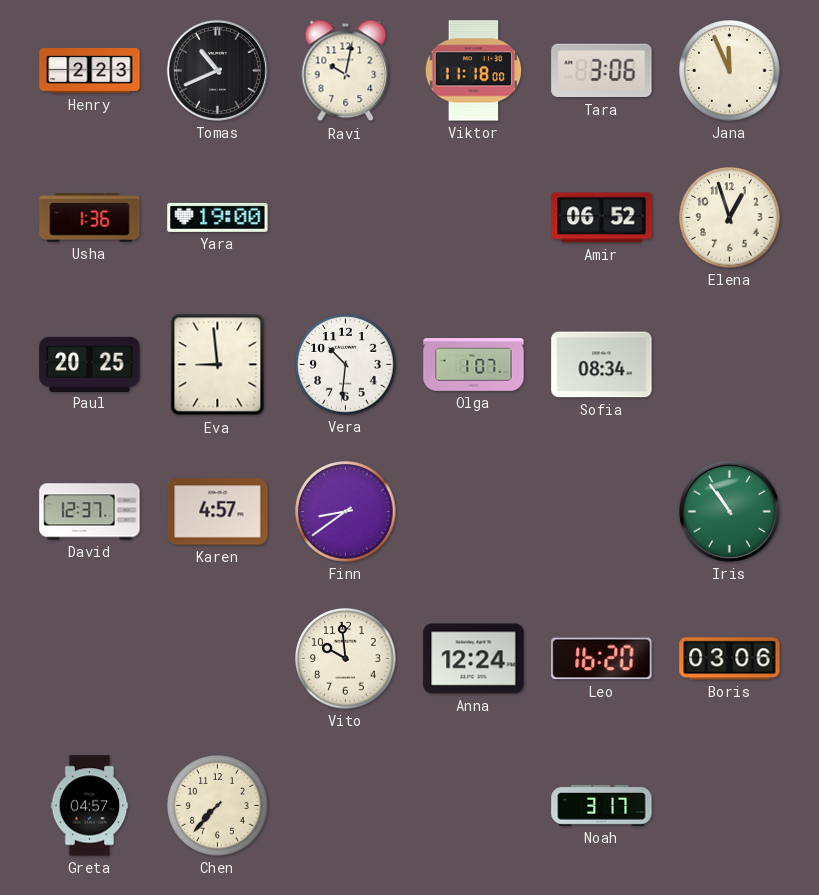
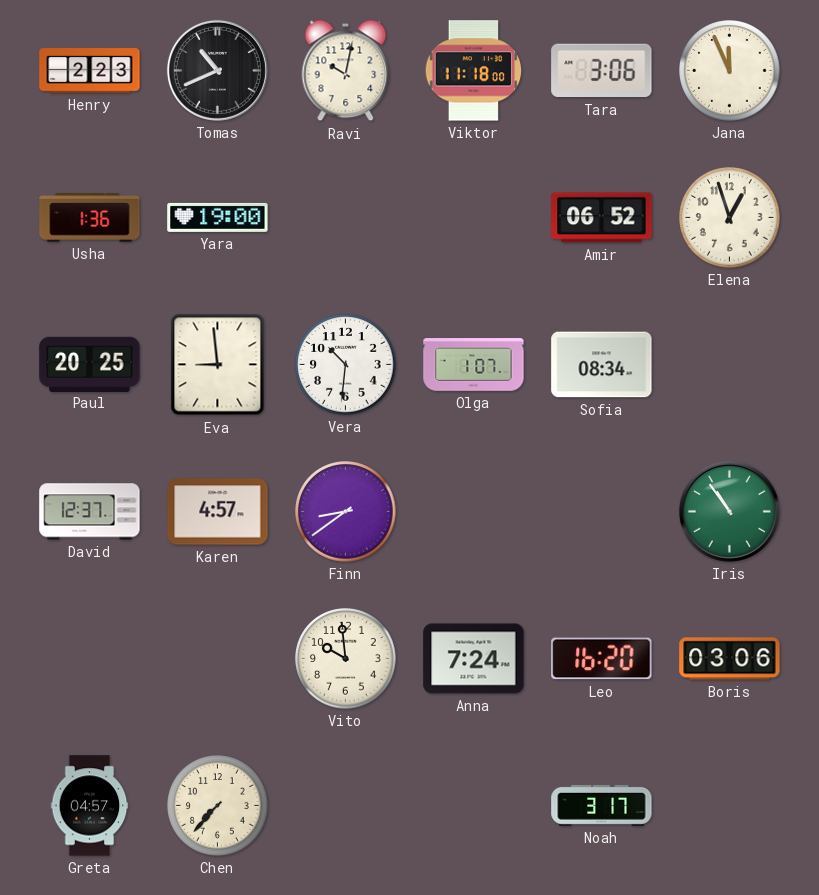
Anna: 12:24 -> 7:24 (474, 659)
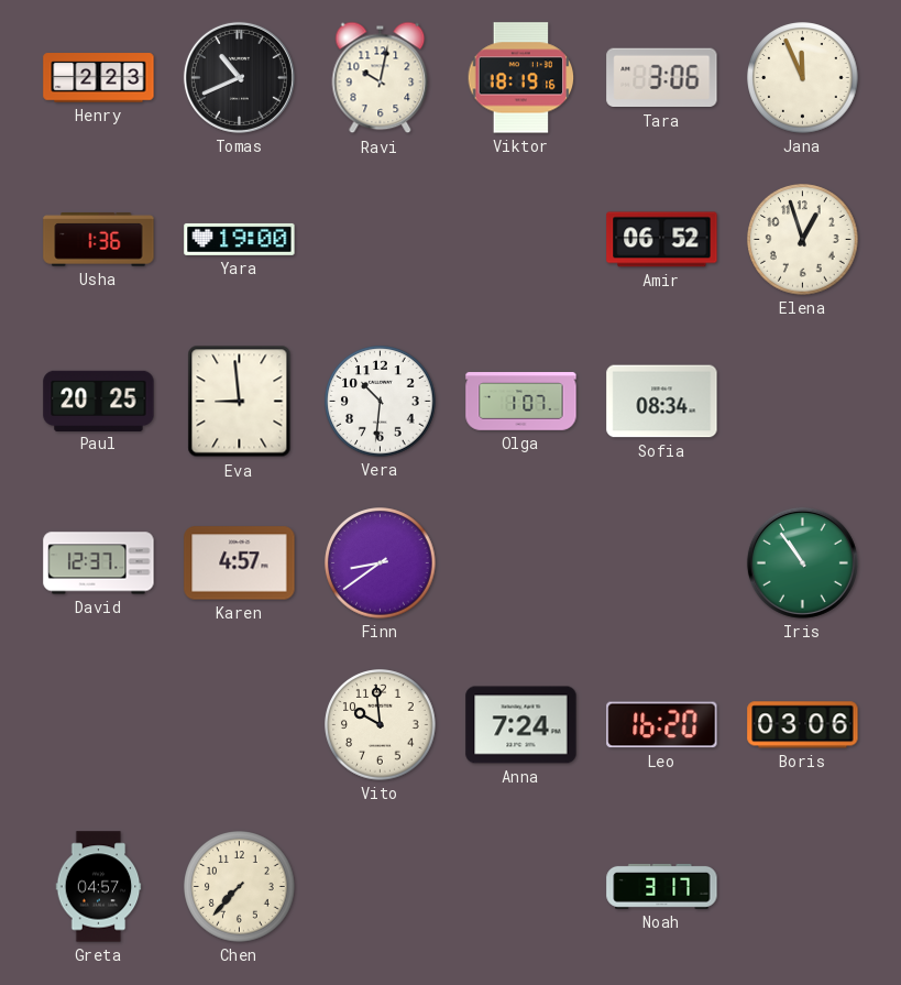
Viktor: 11:18 -> 18:19 (521, 78)
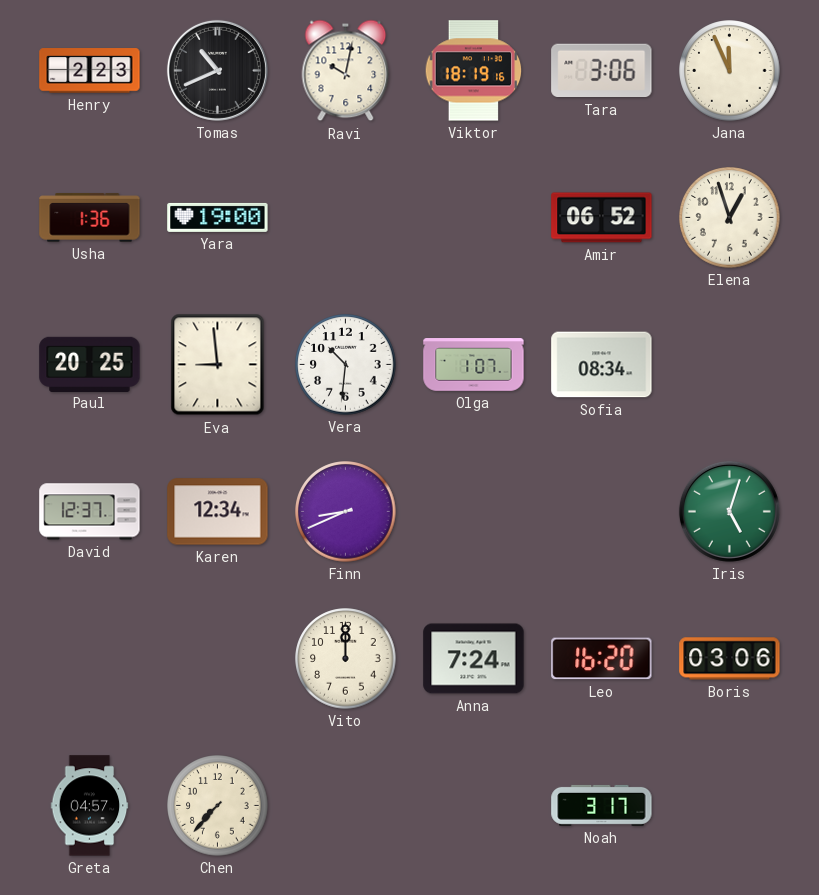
Karen: 4:57 -> 12:34 (218, 512)
Finn: 8:39 -> 8:41 (346, 512)
Iris: 10:54 -> 5:03 (729, 511)
Vito: 9:59 -> 12:00 (346, 659)
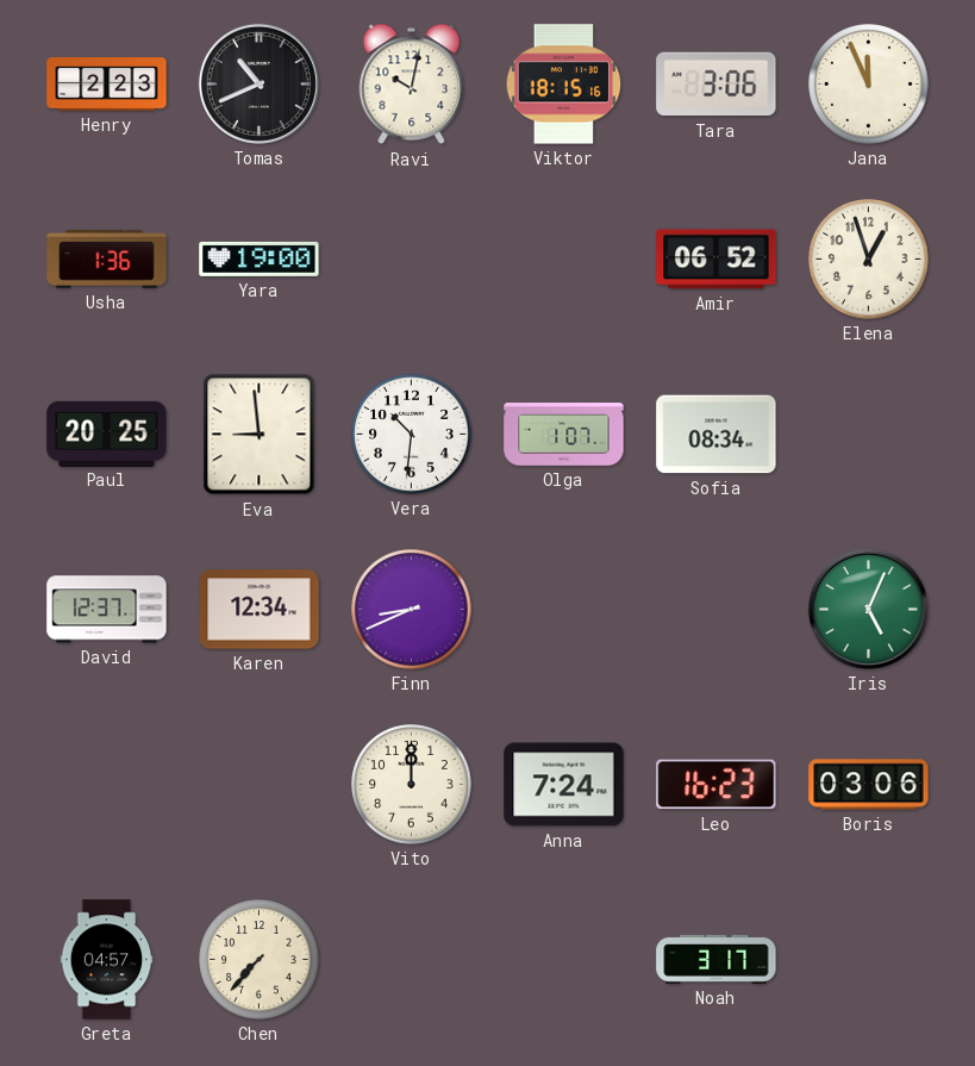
Viktor: 18:19 -> 18:15 (564, 85)
Iris: 5:03 -> 5:04 (868, 609)
Leo: 16:20 -> 16:23 (717, 785)
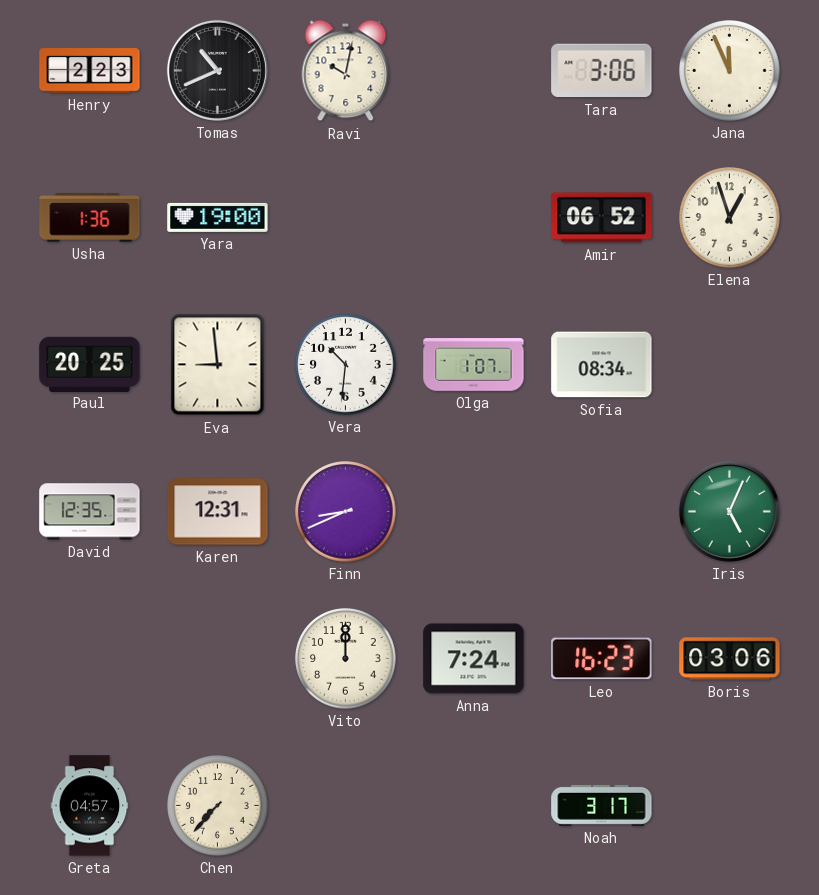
Viktor: 18:15 -> none (564, 85)
David: 12:37 -> 12:35 (90, 512)
Karen: 12:34 -> 12:31 (218, 512)
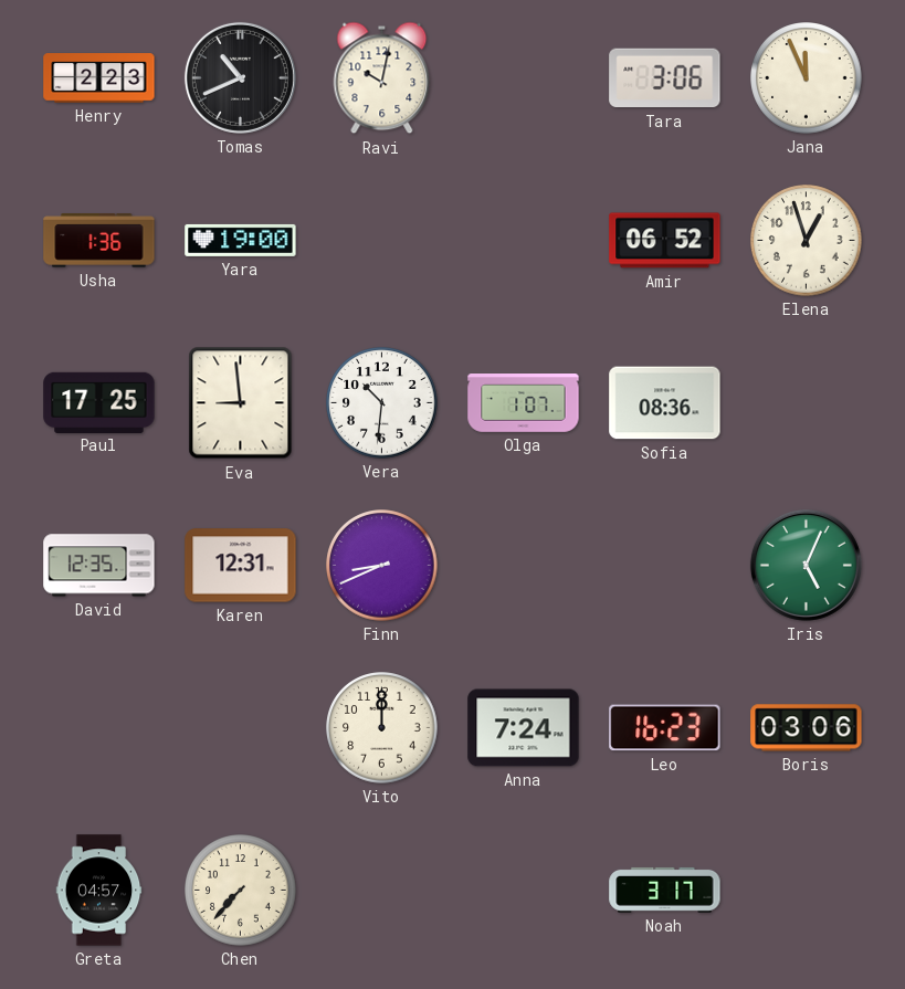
Paul: 20:25 -> 17:25 (99, 402)
Sofia: 08:34 -> 08:36 (665, 403)
